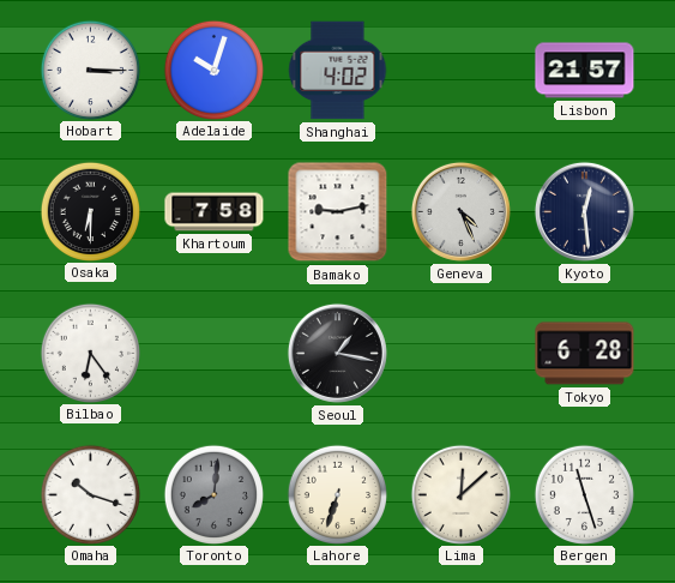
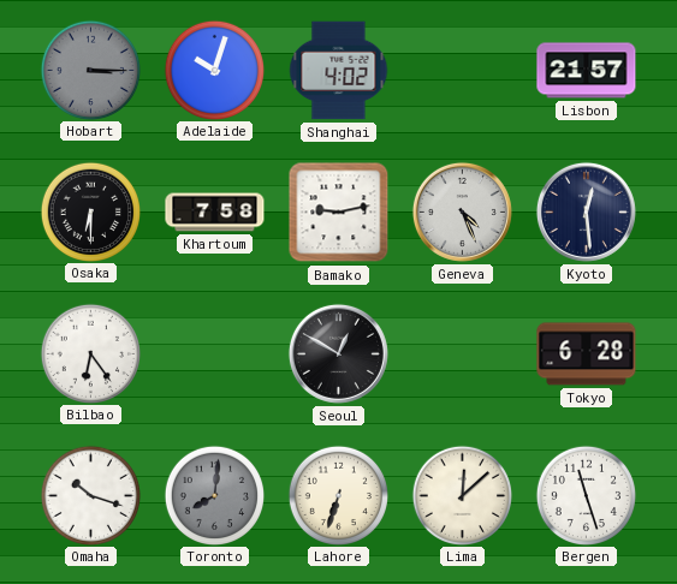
Hobart dial: white -> grey (90, 70)
Seoul: 1:17 -> 12:50 (338, 353)
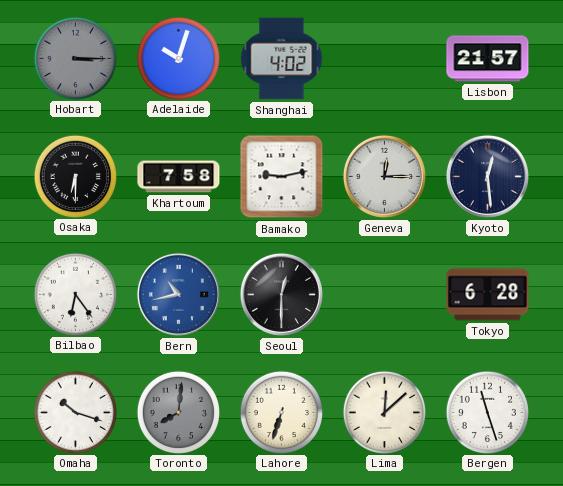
Geneva: 4:26 -> 12:15 (384, 176)
Bern: none -> 10:43 (178, 294)
Seoul: 12:50 -> 12:30 (281, 294)
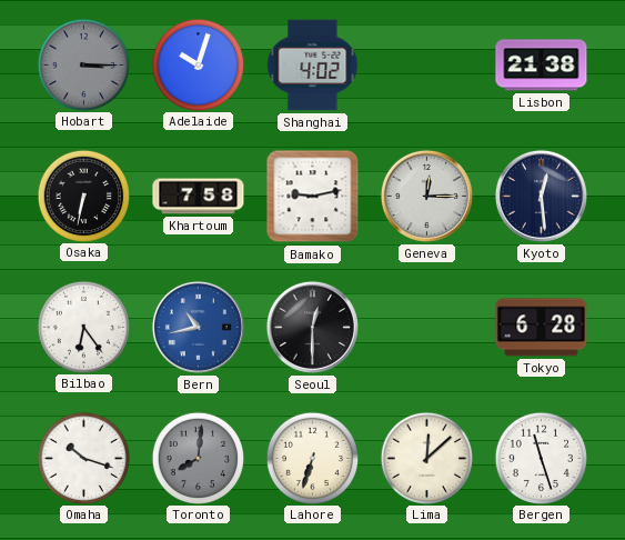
Lisbon: 21:57 -> 21:38 (542, 66)
Osaka: 6:30 -> 6:32 (83, 196)
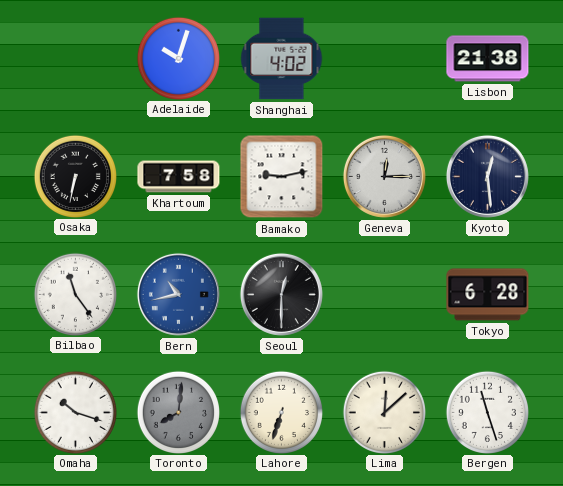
Hobart: 3:15 -> none (83, 64)
Bilbao: 6:24 -> 11:24 (75, 294)
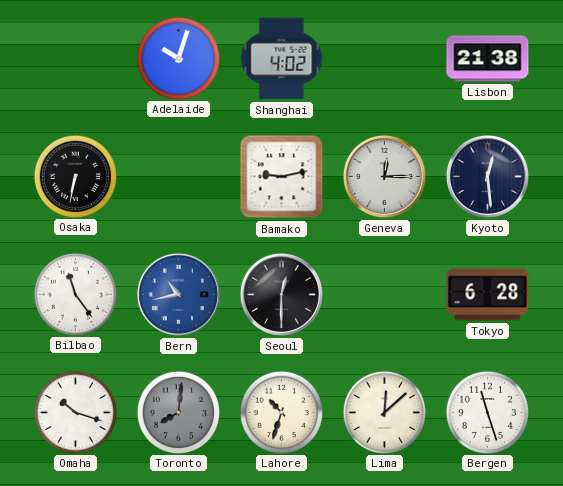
Khartoum: 7:58 -> none (179, 177)
Lahore: 6:33 -> 10:33 (281, 412)
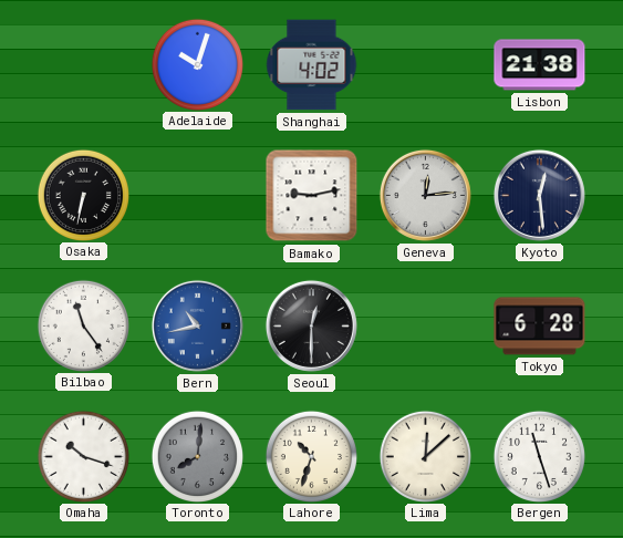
Geneva: 12:15 -> 12:14 (425, 195)
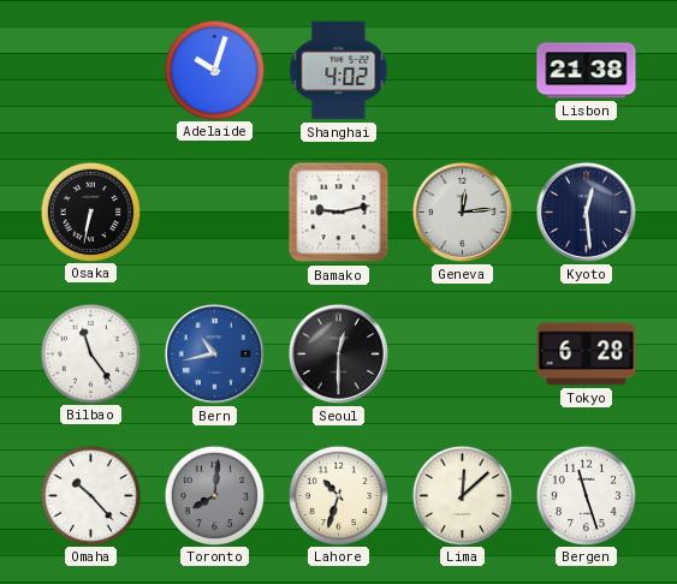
Omaha: 10:18 -> 10:23 (90, 495)
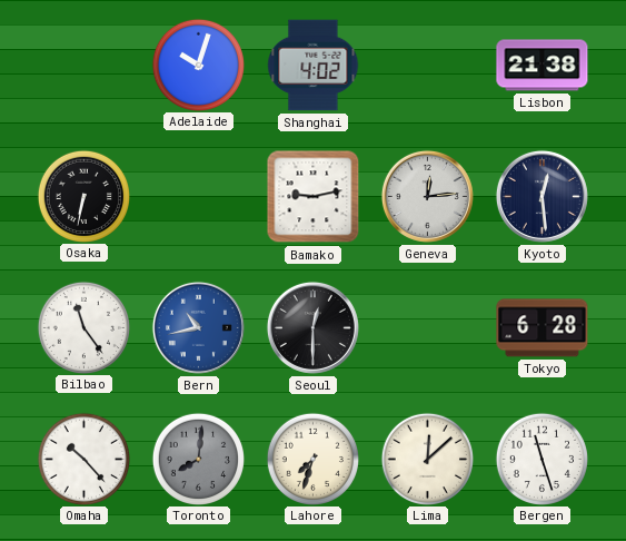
Lahore: 10:33 -> 7:33 (312, 459)
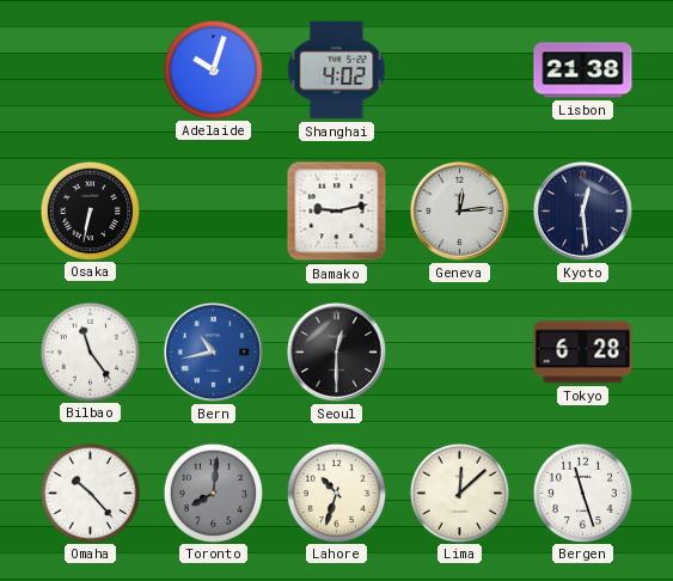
Lahore: 7:33 -> 10:33 (336, 493)
